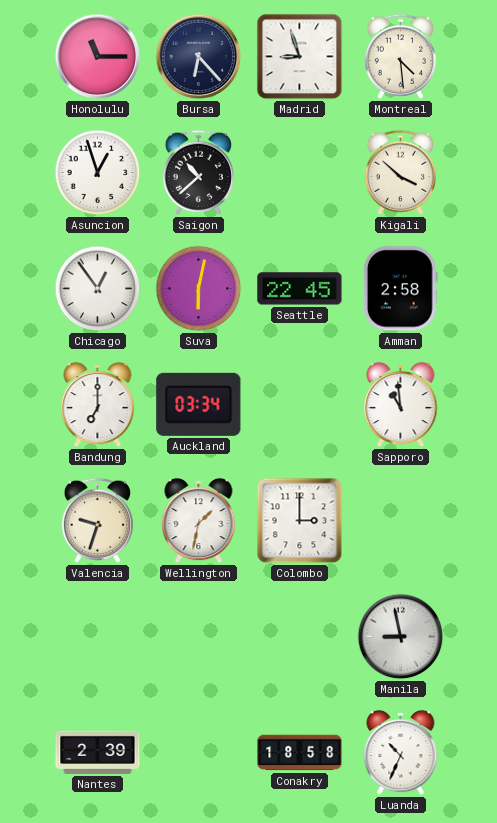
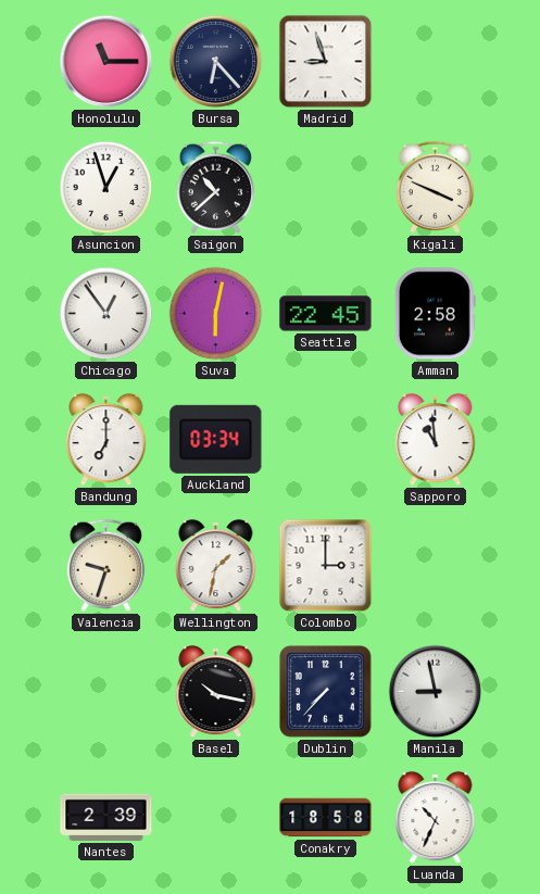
Montreal: 4:29 -> none (400, 56)
Kigali: 3:52 -> 3:49 (435, 187)
Basel: none -> 10:17 (216, 692)
Dublin: none -> 7:37 (326, 692)
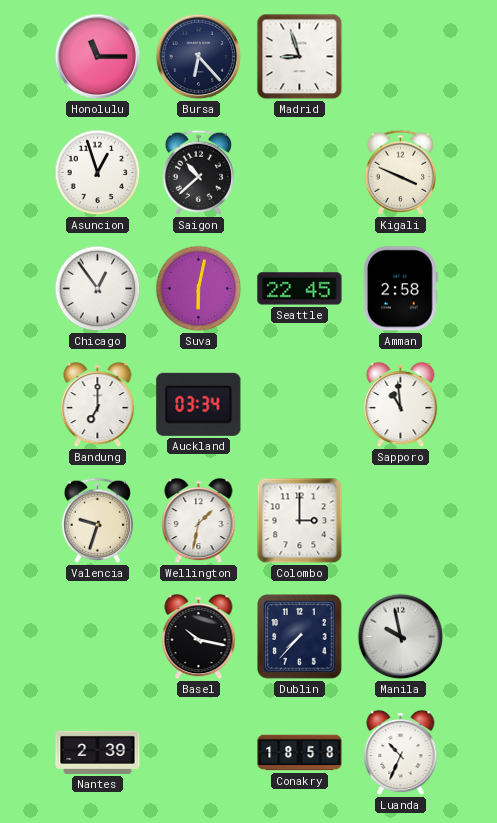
Manila: 8:58 -> 9:58 (401, 637)
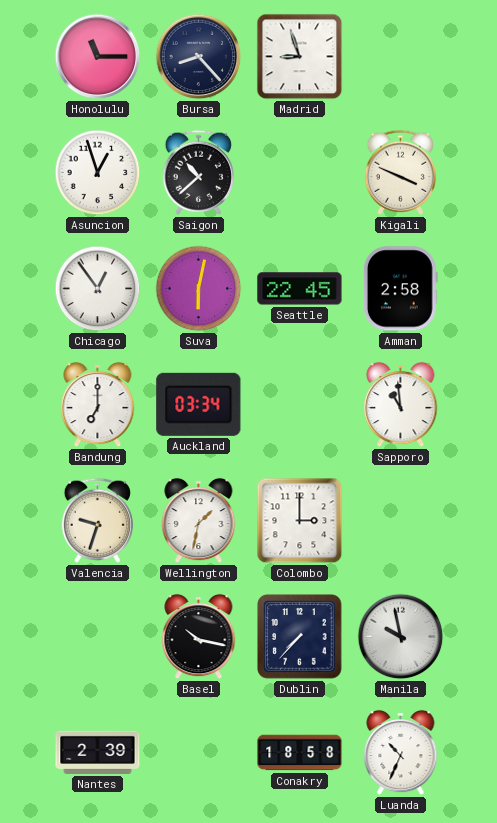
Bursa: 6:23 -> 8:23 (199, 57)
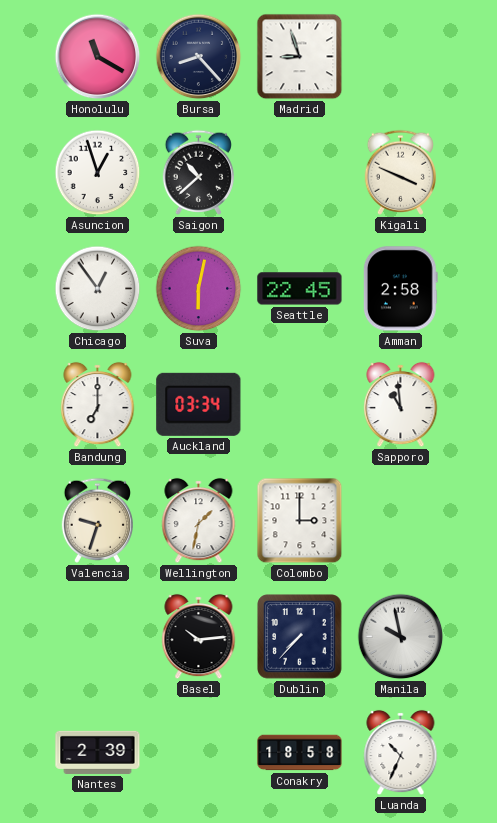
Honolulu: 11:15 -> 11:20 (98, 57)
Basel: 10:17 -> 10:14 (199, 637)
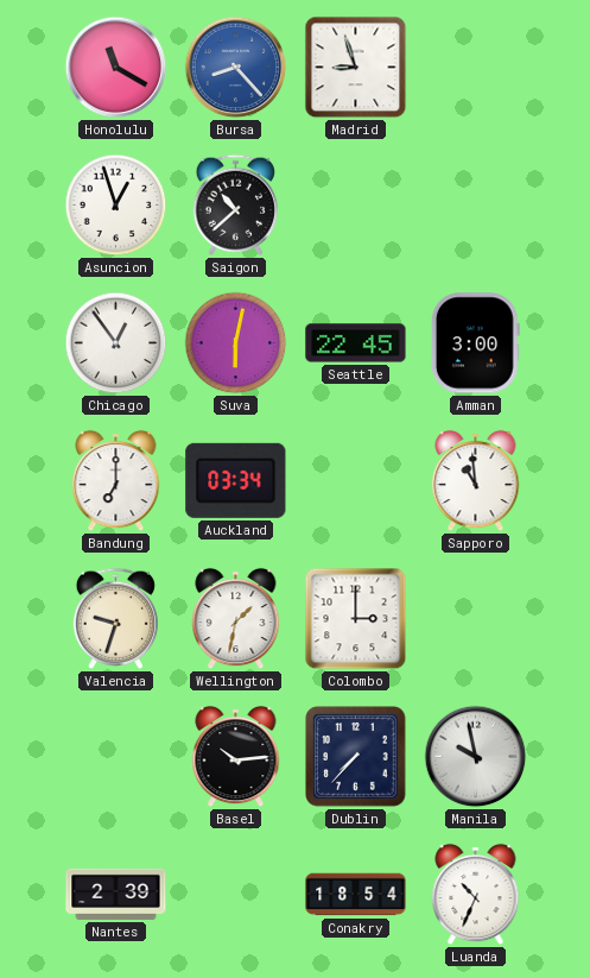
Bursa dial: navy -> blue (236, 68)
Kigali: 3:49 -> none (400, 172)
Amman: 2:58 -> 3:00 (475, 343)
Conakry: 18:58 -> 18:54 (356, 895)
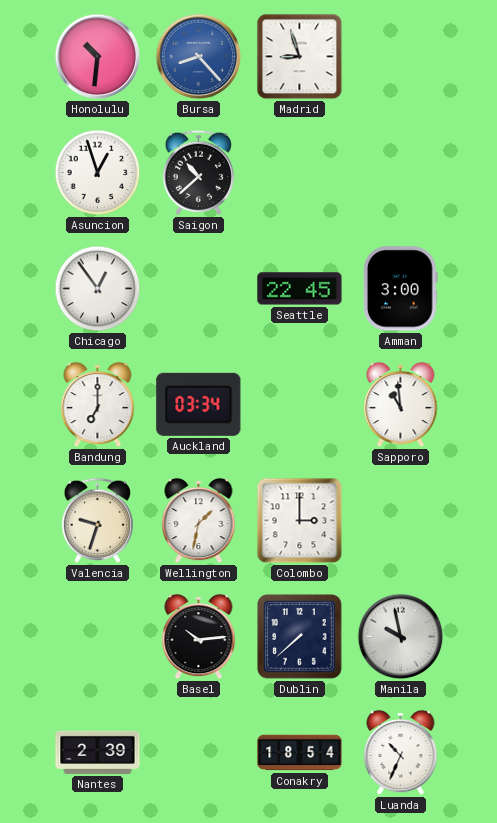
Honolulu: 11:20 -> 10:31 (98, 57)
Suva: 6:02 -> none (236, 343)
Dublin: 7:37 -> 7:38 (300, 637)
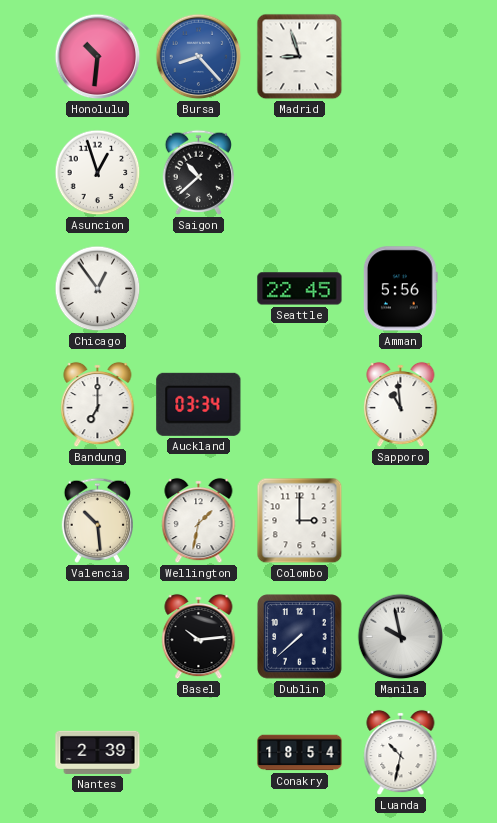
Amman: 3:00 -> 5:56 (400, 289)
Valencia: 9:33 -> 10:29 (97, 520)
Luanda: 10:34 -> 10:32 (401, 753)
